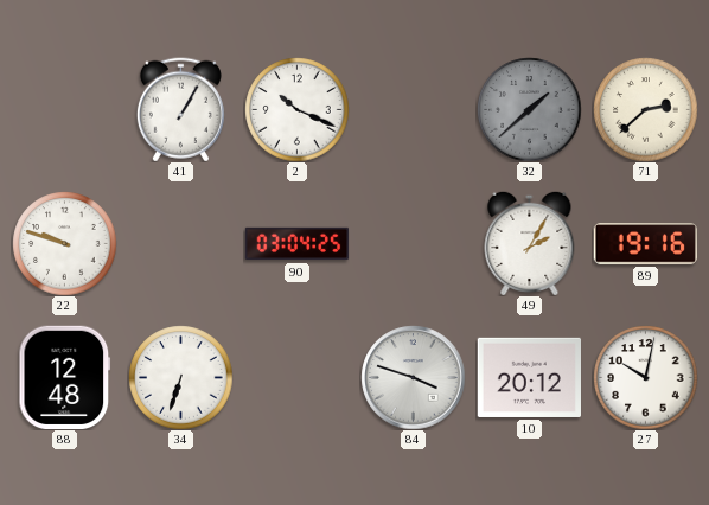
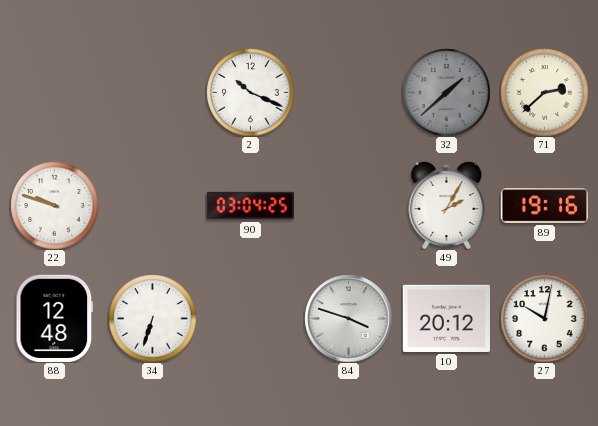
41: 1:05 -> none (180, 109)
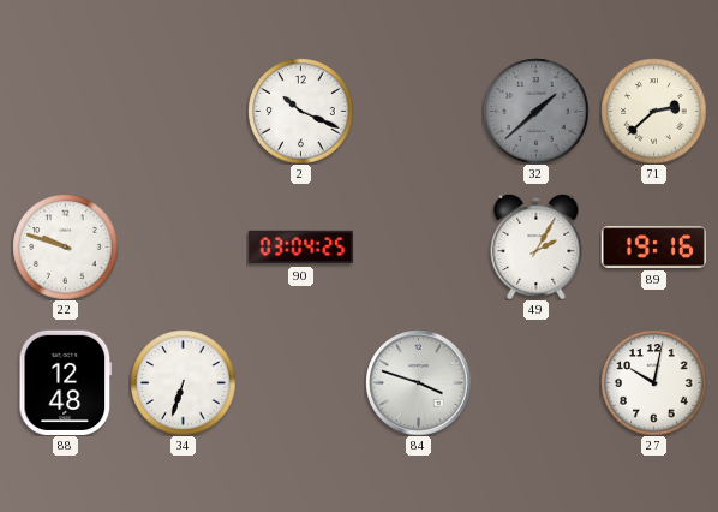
10: 20:12 -> none (446, 318)
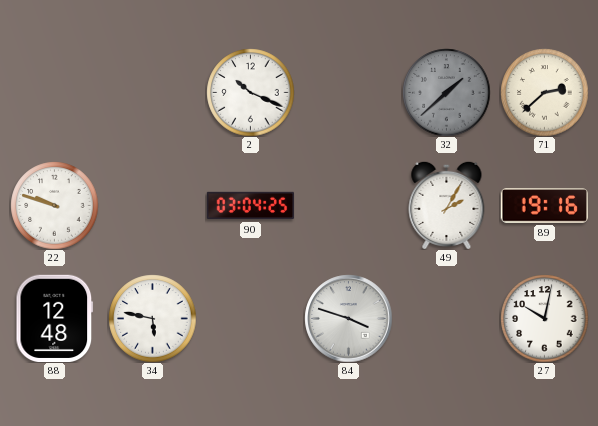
34: 6:33 -> 5:47 (152, 318)
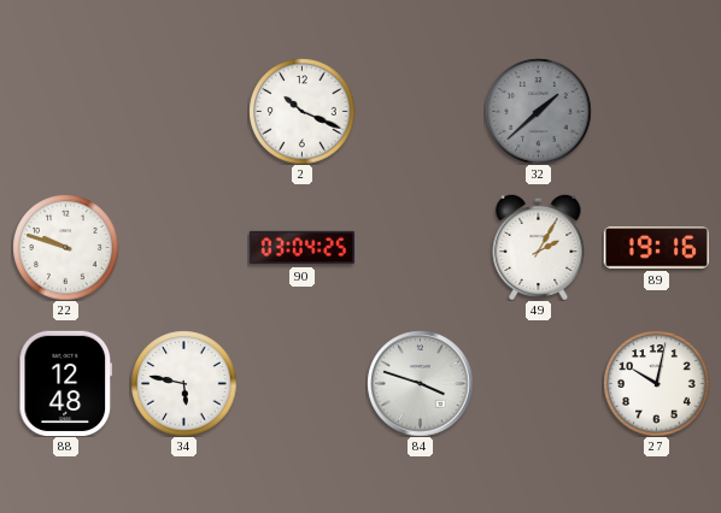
71: 2:38 -> none (544, 92)
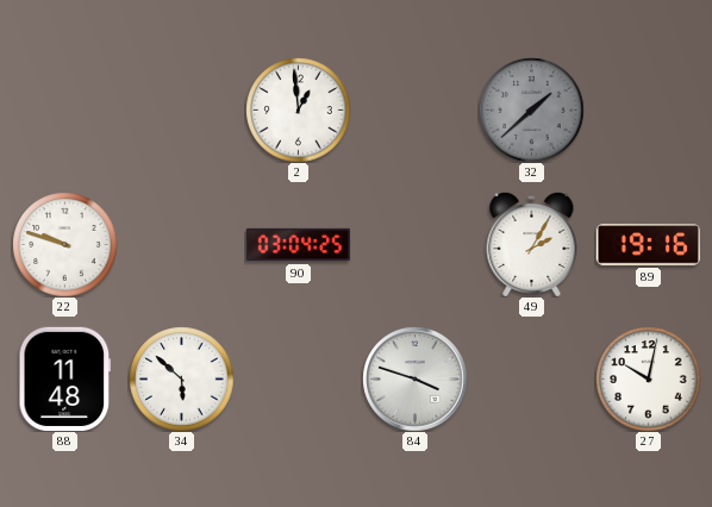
2: 10:19 -> 12:59 (298, 109)
88: 12:48 -> 11:48 (65, 378)
34: 5:47 -> 5:52 (181, 378)
